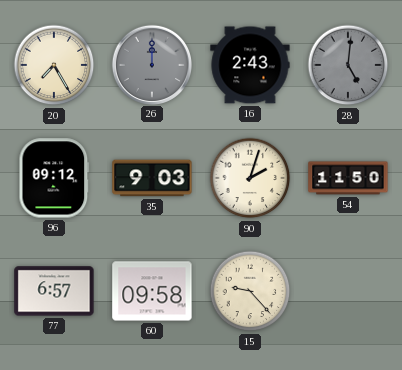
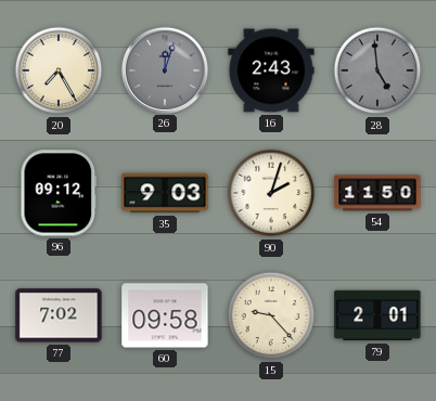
26: 12:00 -> 12:03 (164, 69)
28: 5:01 -> 4:59 (377, 70)
77: 6:57 -> 7:02 (59, 315)
79: none -> 2:01 (377, 315)
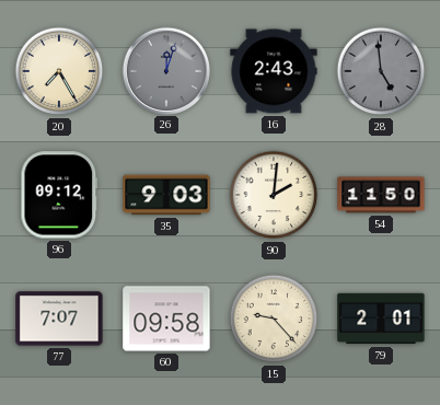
90: 2:03 -> 2:01 (274, 195)
77: 7:02 -> 7:07 (59, 319)
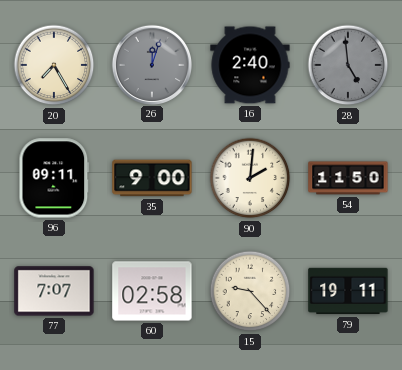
16: 2:43 -> 2:40 (250, 65)
96: 09:12 -> 09:11 (54, 178)
35: 9:03 -> 9:00 (152, 178)
60: 09:58 -> 02:58 (152, 291)
79: 2:01 -> 19:11 (348, 291)
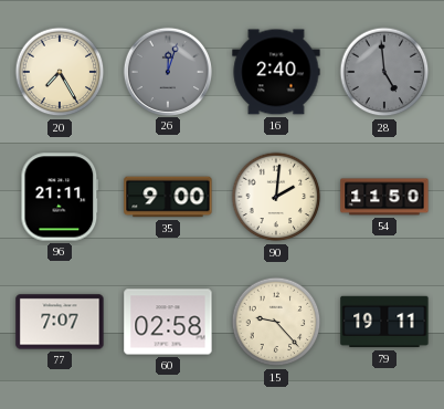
96: 09:11 -> 21:11 (60, 197)
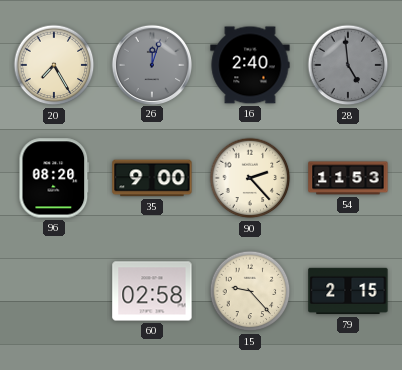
96: 21:11 -> 08:20 (54, 178)
90: 2:01 -> 2:23 (250, 178)
54: 11:50 -> 11:53 (348, 178)
77: 7:07 -> none (60, 322)
79: 19:11 -> 2:15 (348, 291)
